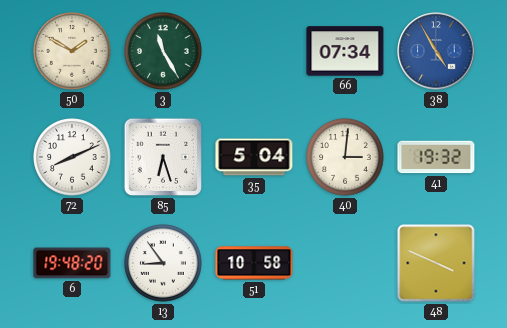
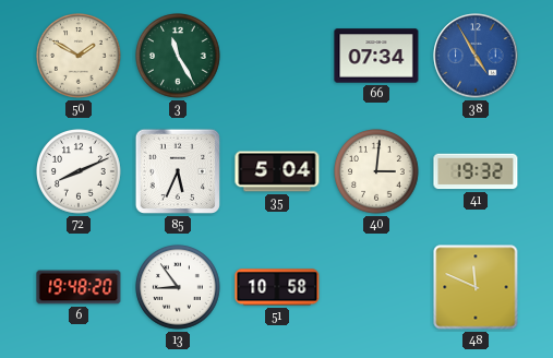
85: 6:27 -> 5:34 (178, 171)
48: 3:49 -> 11:49 (476, 287)
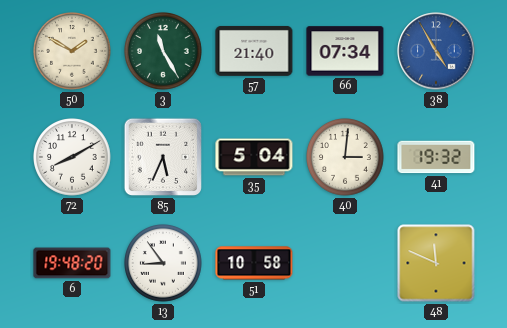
57: none -> 21:40 (254, 51)
72: 8:11 -> 8:10 (73, 158)
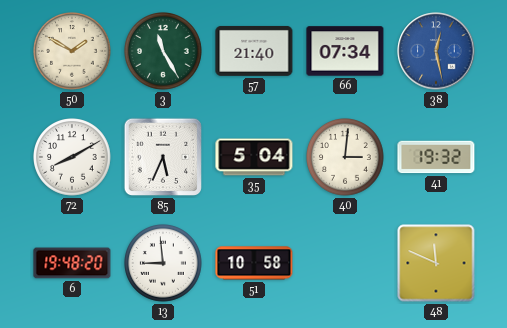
38: 4:55 -> 12:28 (436, 51)
13: 8:54 -> 8:59 (164, 264)
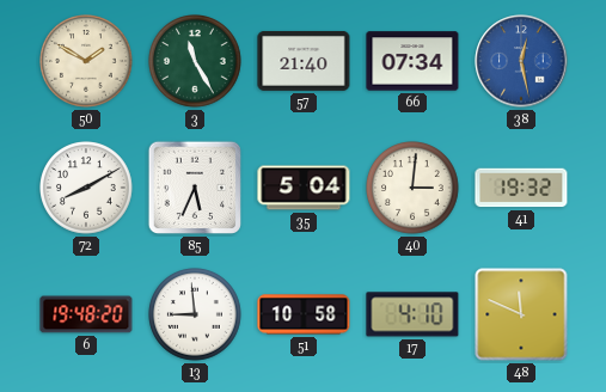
17: none -> 4:10 (412, 314)
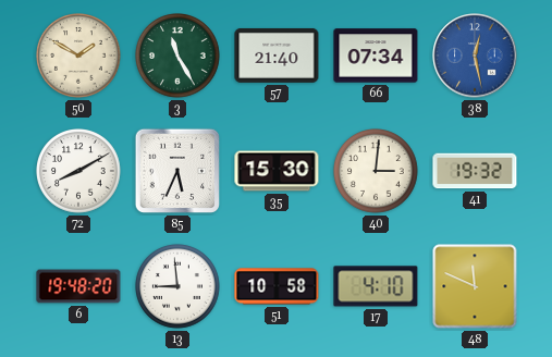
35: 5:04 -> 15:30 (277, 171)
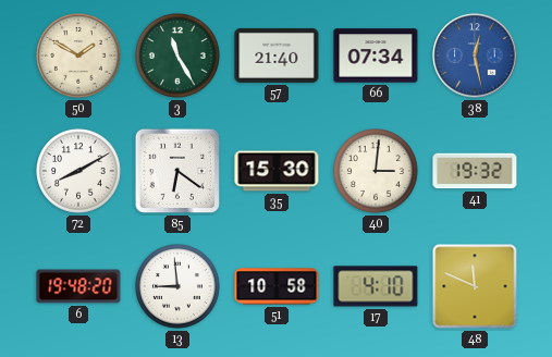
85: 5:34 -> 6:21 (177, 171)
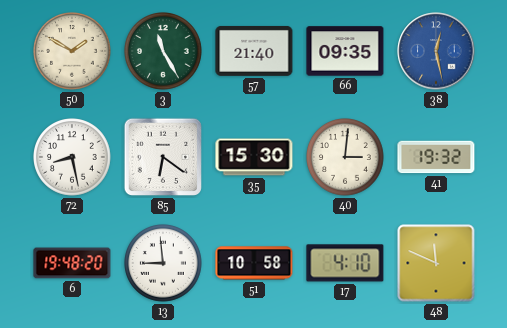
66: 07:34 -> 09:35 (345, 51)
72: 8:10 -> 8:28 (73, 158)
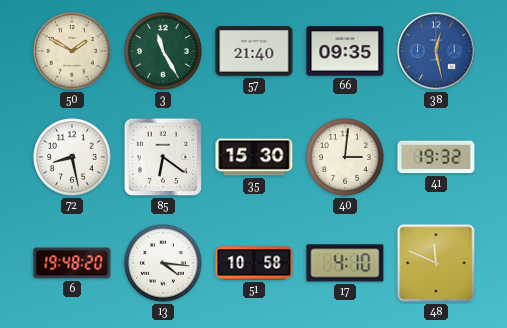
13: 8:59 -> 4:16 (164, 264)
